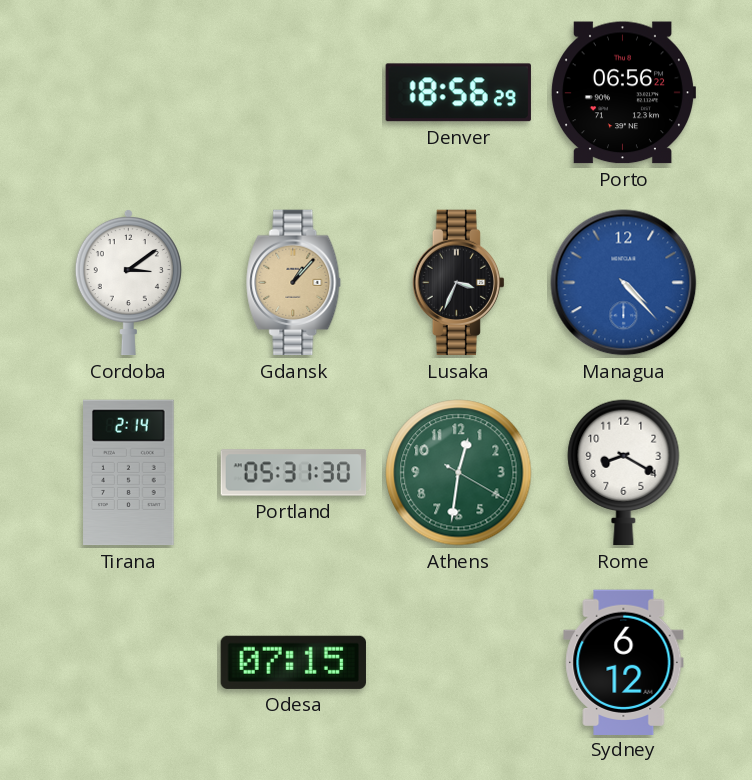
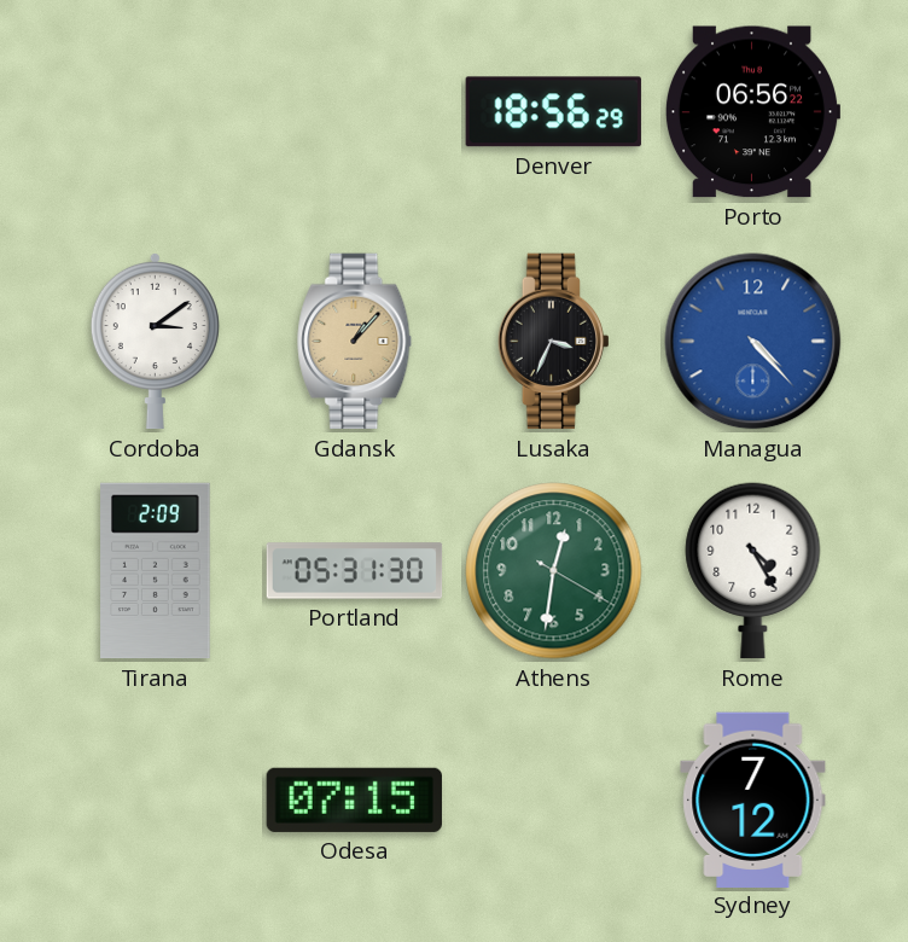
Tirana: 2:14 -> 2:09 (156, 571)
Rome: 8:20 -> 4:25 (753, 571)
Sydney: 6:12 -> 7:12 (753, 799)
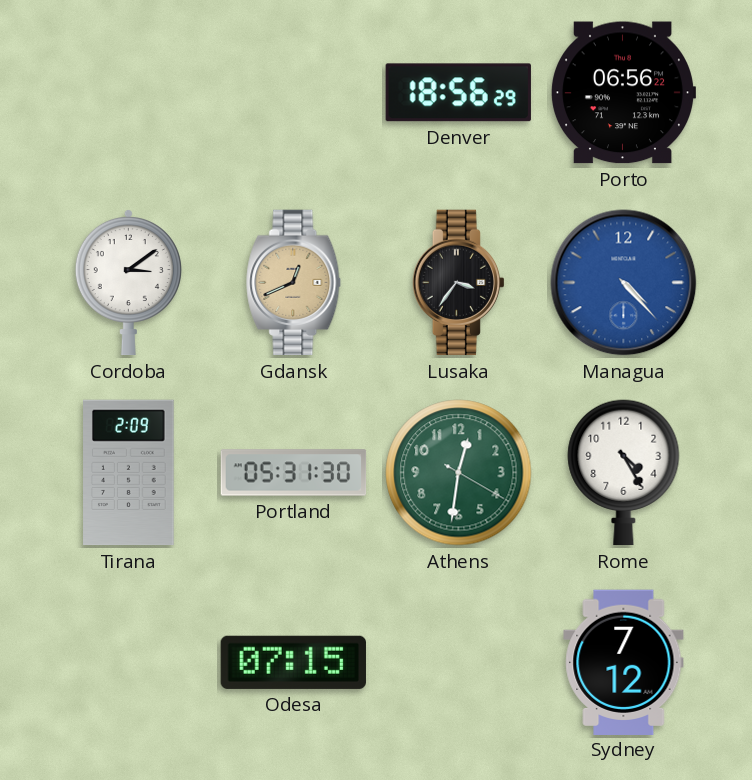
Gdansk: 1:07 -> 12:41 (294, 283)
Lusaka: 3:34 -> 3:36 (458, 283)
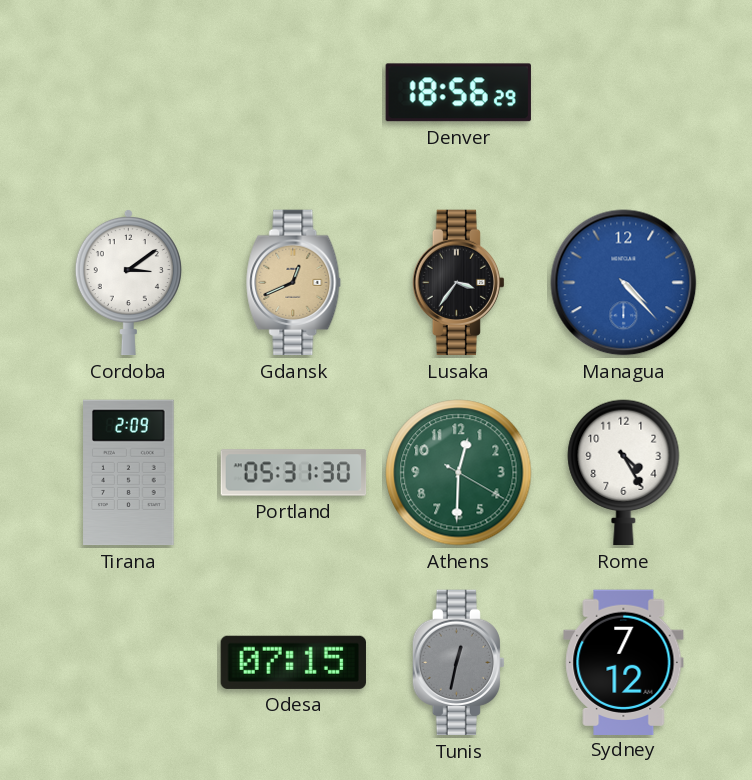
Porto: 06:56 -> none (622, 93)
Athens: 12:31 -> 12:30 (459, 473)
Tunis: none -> 12:32 (458, 663)
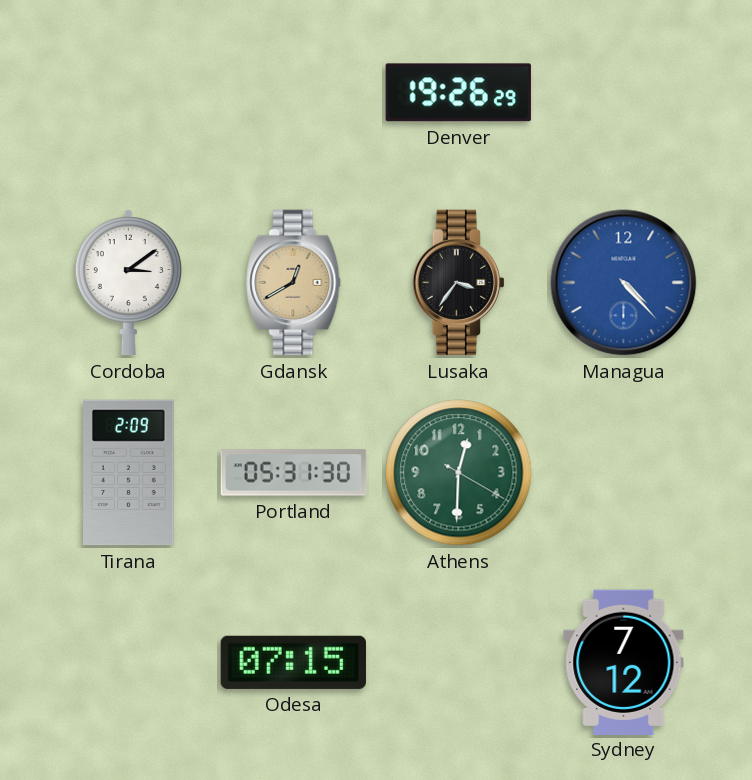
Denver: 18:56 -> 19:26 (458, 93)
Gdansk: 12:41 -> 12:40 (294, 283)
Rome: 4:25 -> none (624, 473)
Tunis: 12:32 -> none (458, 663)
